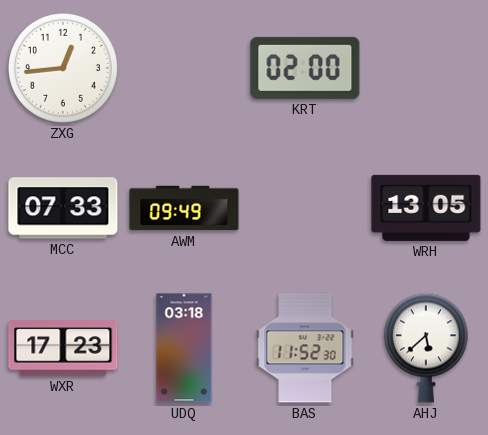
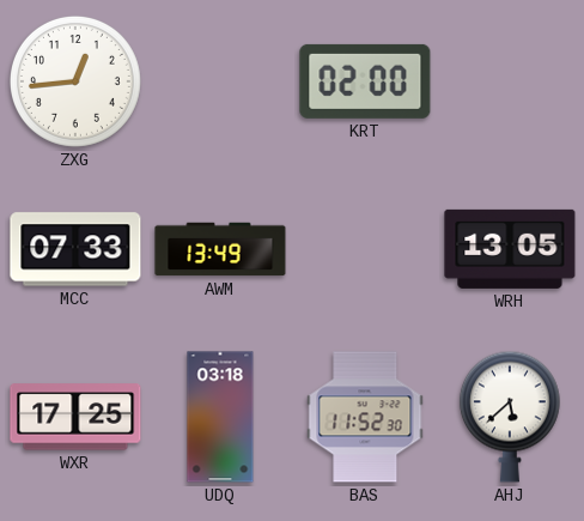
AWM: 09:49 -> 13:49 (220, 249)
WXR: 17:23 -> 17:25 (75, 417)
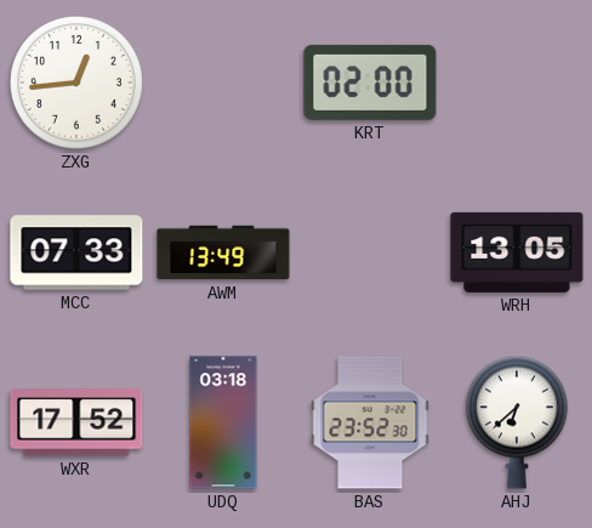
WXR: 17:25 -> 17:52 (76, 422)
BAS: 11:52 -> 23:52 (370, 422)
AHJ: 5:38 -> 6:38 (517, 422)
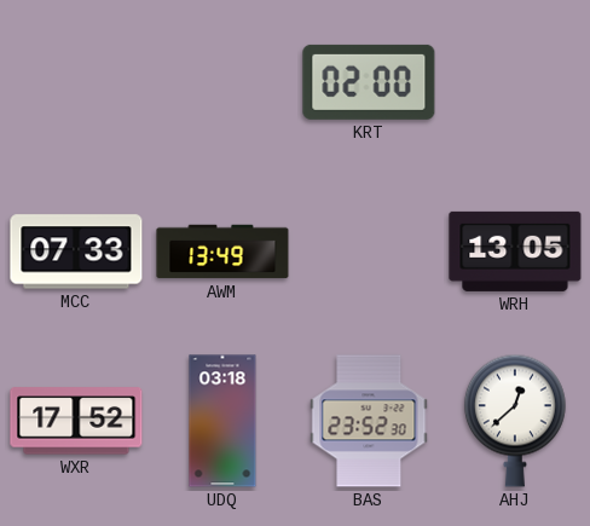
ZXG: 12:44 -> none (76, 83)
AHJ: 6:38 -> 12:38 (515, 421)
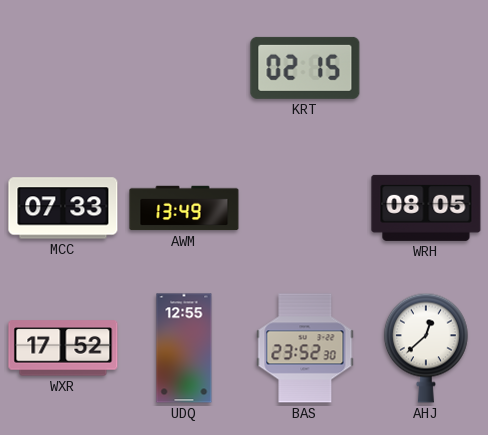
KRT: 02:00 -> 02:15 (305, 68)
WRH: 13:05 -> 08:05 (426, 208)
UDQ: 03:18 -> 12:55 (184, 348)
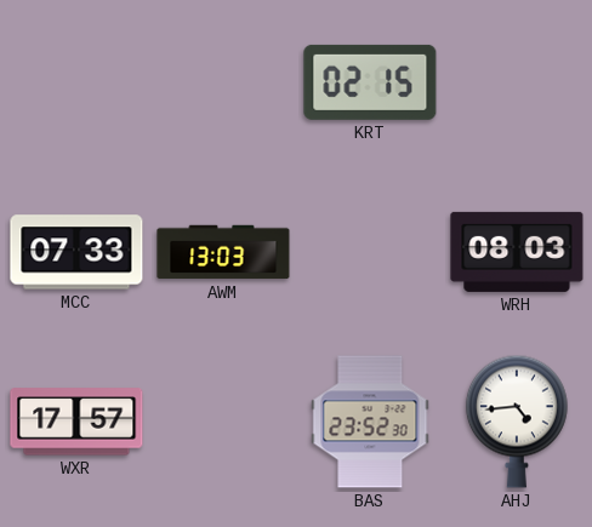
AWM: 13:49 -> 13:03 (223, 252)
WRH: 08:05 -> 08:03 (517, 252)
WXR: 17:52 -> 17:57 (76, 422)
UDQ: 12:55 -> none (184, 348)
AHJ: 12:38 -> 4:44 (517, 422)
